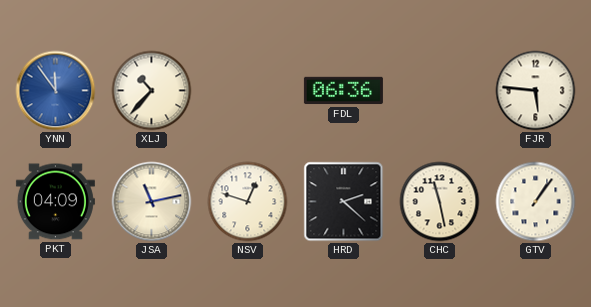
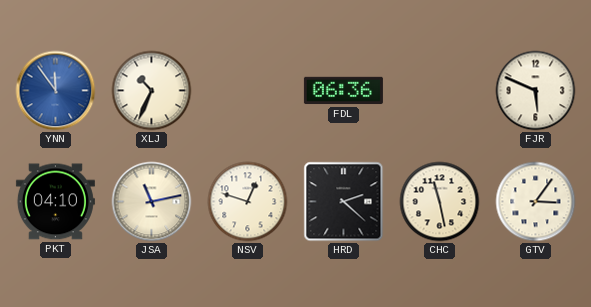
XLJ: 10:37 -> 10:34 (152, 91)
FJR: 5:46 -> 5:49 (536, 91)
PKT: 04:09 -> 04:10 (55, 202)
GTV: 1:06 -> 3:06 (536, 202)
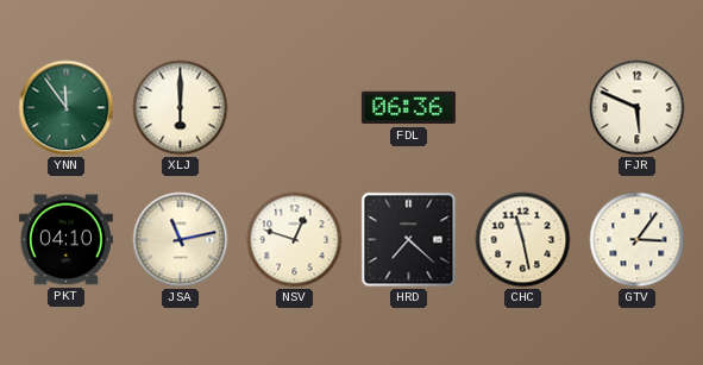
YNN dial: blue -> green (67, 108)
XLJ: 10:34 -> 6:00 (181, 108)
HRD: 2:22 -> 7:22 (409, 240)
